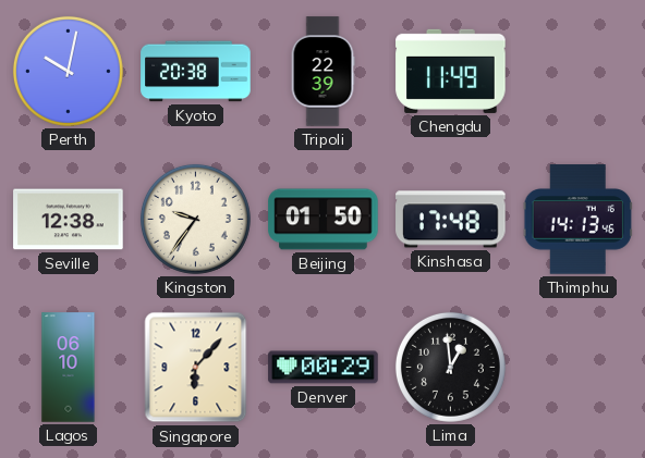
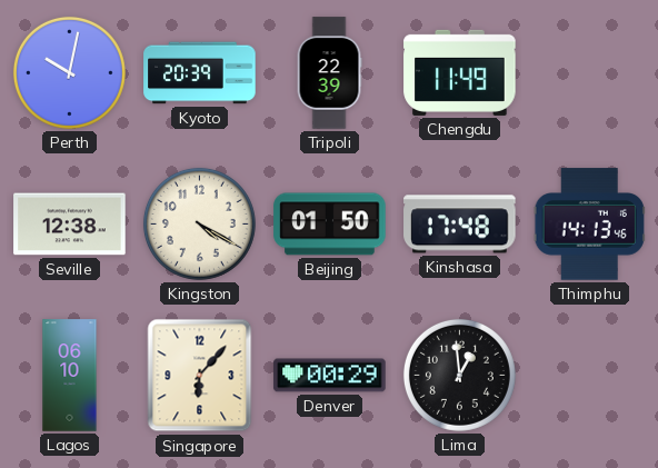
Kyoto: 20:38 -> 20:39 (200, 73)
Kingston: 9:36 -> 4:20 (199, 223)
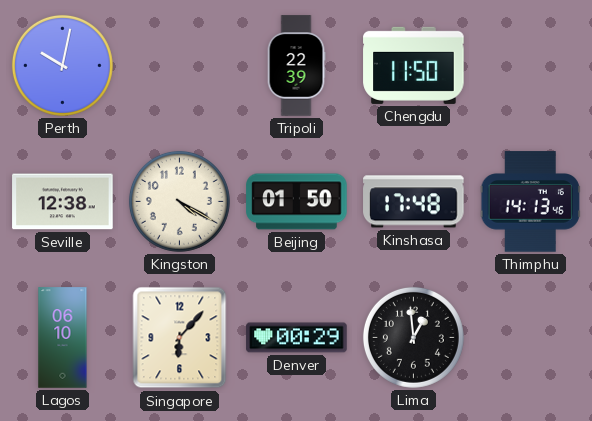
Kyoto: 20:39 -> none (200, 73)
Chengdu: 11:49 -> 11:50 (414, 65)
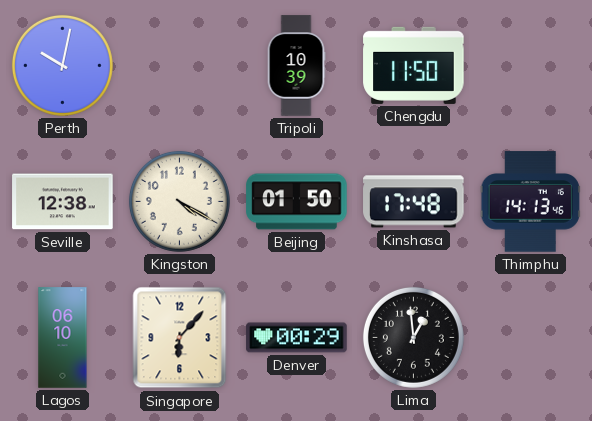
Tripoli: 22:39 -> 10:39 (296, 66)
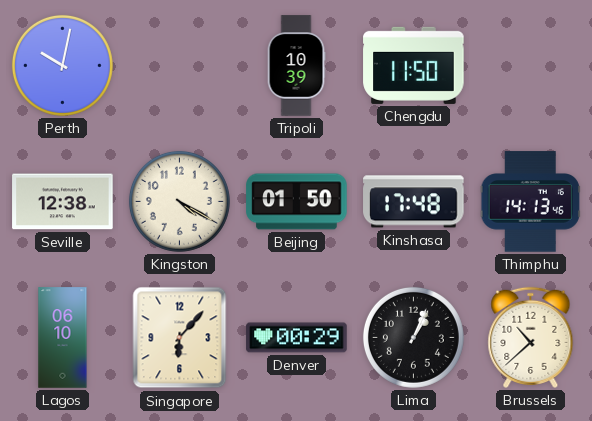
Lima: 12:59 -> 1:04 (413, 337)
Brussels: none -> 10:38 (531, 337)
